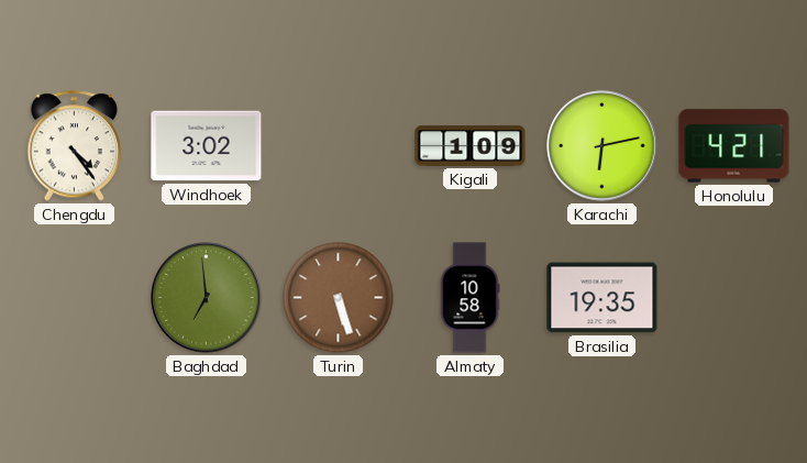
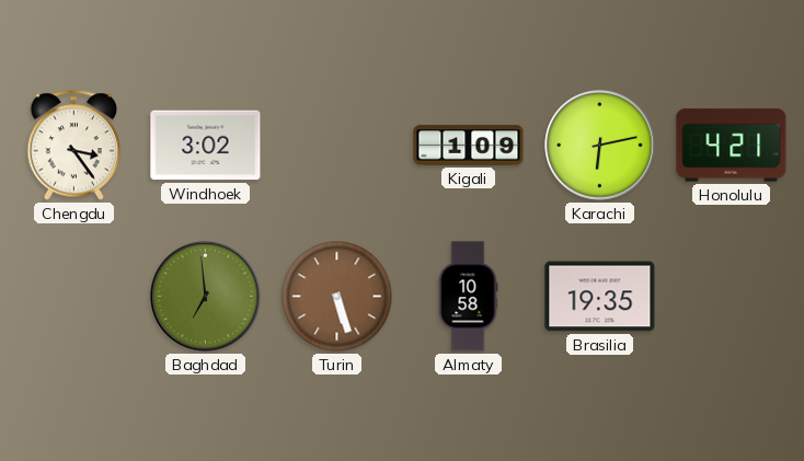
Chengdu: 4:24 -> 3:24 (74, 146)
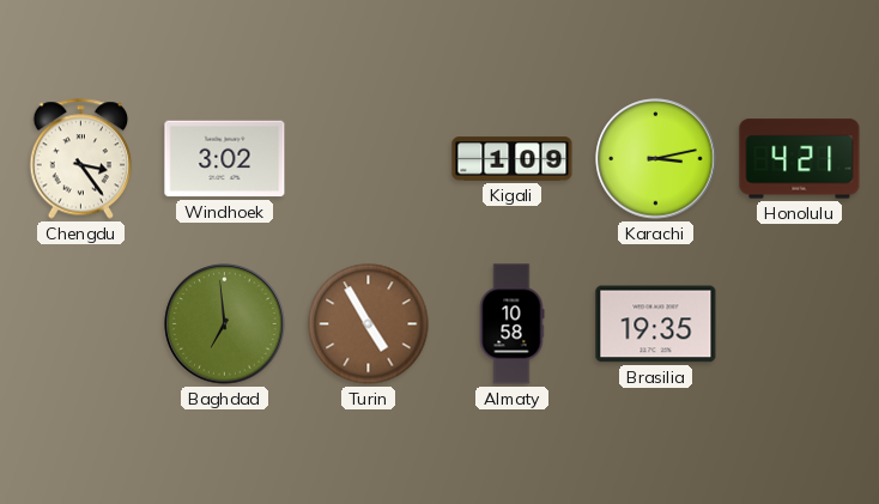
Karachi: 6:13 -> 3:13 (656, 159)
Turin: 5:27 -> 4:55 (369, 324)
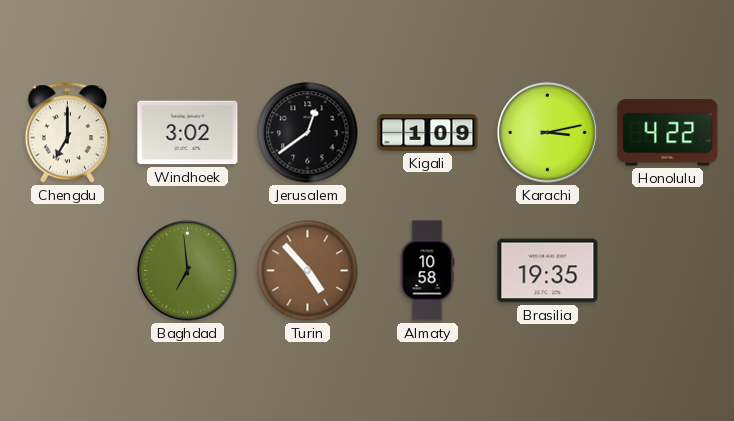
Chengdu: 3:24 -> 7:00 (68, 133)
Jerusalem: none -> 12:39 (308, 133)
Honolulu: 4:21 -> 4:22 (668, 133)
Turin: 4:55 -> 4:53 (308, 271)
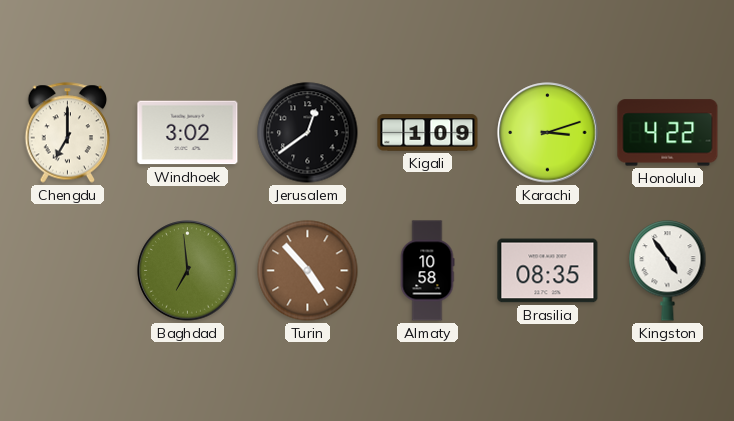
Karachi: 3:13 -> 3:12 (548, 133)
Brasilia: 19:35 -> 08:35 (548, 271)
Kingston: none -> 4:54 (668, 271)
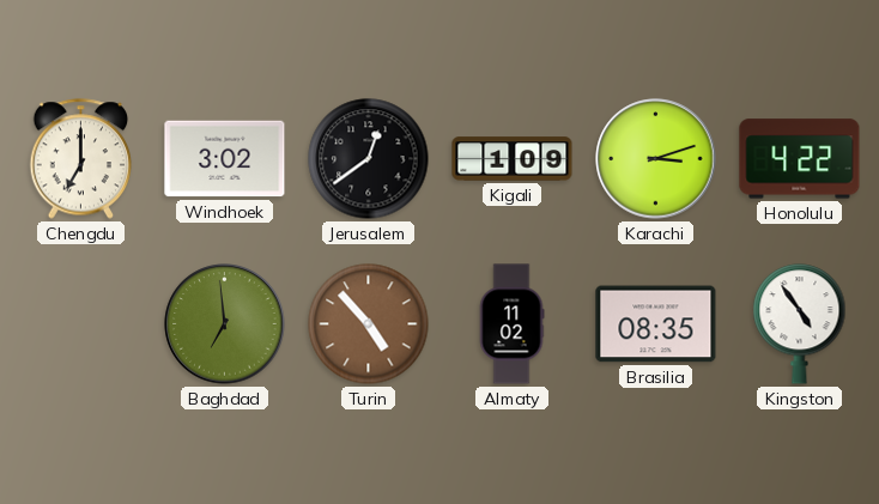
Almaty: 10:58 -> 11:02 (511, 324)
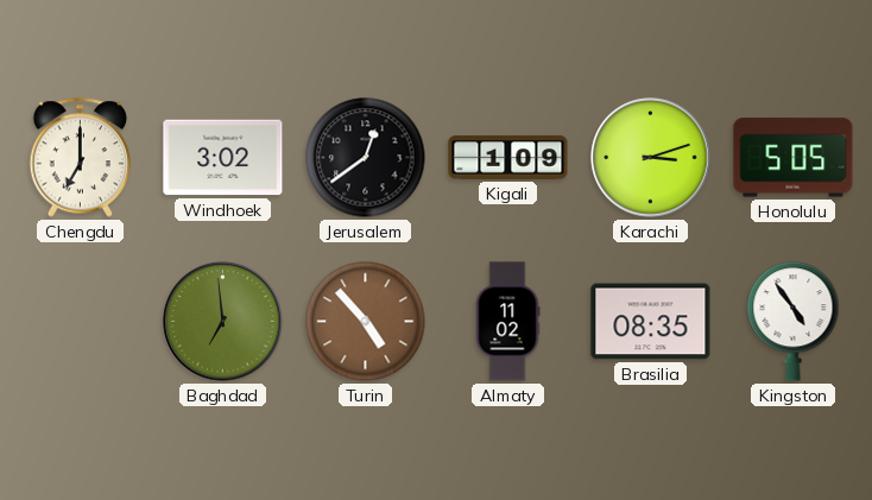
Honolulu: 4:22 -> 5:05 (794, 158)
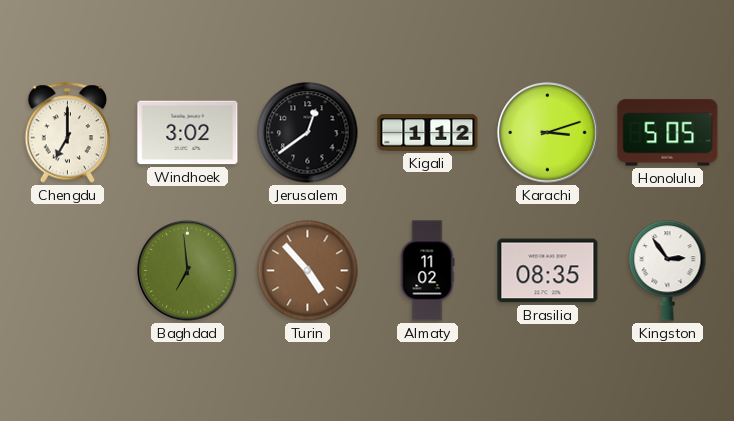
Kigali: 1:09 -> 1:12 (428, 133)
Kingston: 4:54 -> 2:54 (668, 271)
